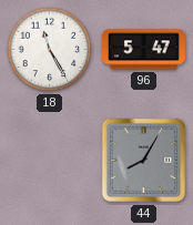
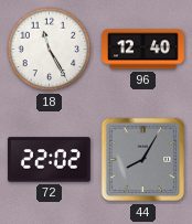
96: 5:47 -> 12:40 (143, 50)
72: none -> 22:02 (49, 160)
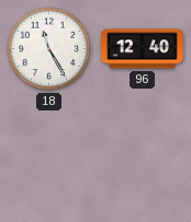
72: 22:02 -> none (49, 160)
44: 8:05 -> none (143, 160)
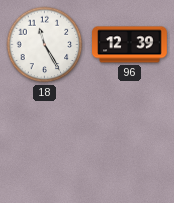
96: 12:40 -> 12:39 (130, 45)
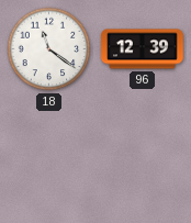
18: 11:25 -> 11:21 (49, 49)
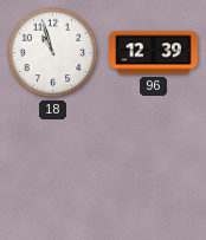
18: 11:21 -> 10:57 (53, 53)
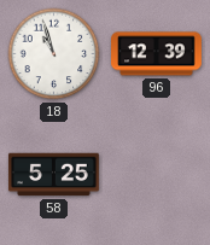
58: none -> 5:25 (54, 175)
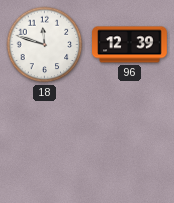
18: 10:57 -> 11:48 (45, 45)
58: 5:25 -> none (54, 175)
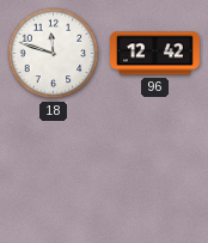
96: 12:39 -> 12:42 (155, 54)
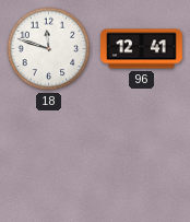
96: 12:42 -> 12:41 (142, 49)
